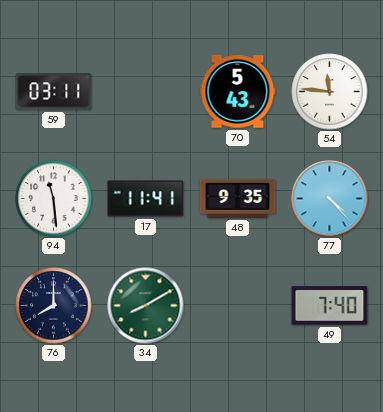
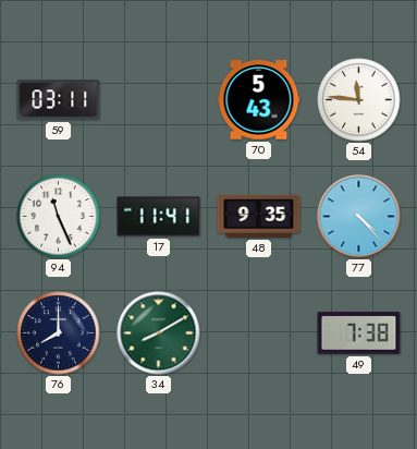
94: 11:29 -> 11:26 (59, 217)
49: 7:40 -> 7:38 (359, 333)
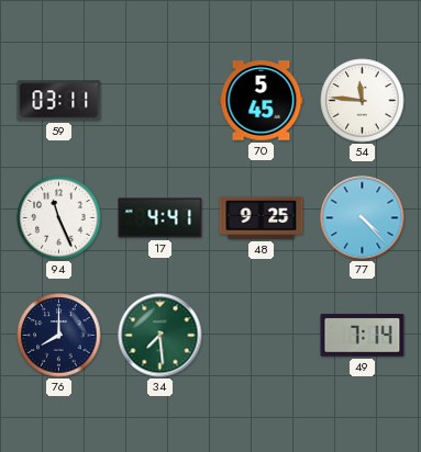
70: 5:43 -> 5:45 (262, 101)
17: 11:41 -> 4:41 (160, 218)
48: 9:35 -> 9:25 (262, 217)
34: 8:10 -> 7:29 (160, 336)
49: 7:38 -> 7:14 (363, 336)
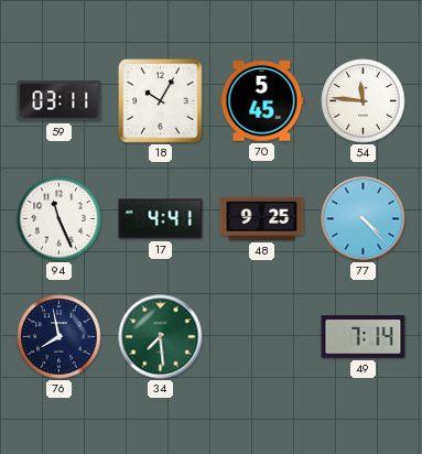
18: none -> 10:05 (161, 101)
76: 8:00 -> 7:58 (59, 337)
